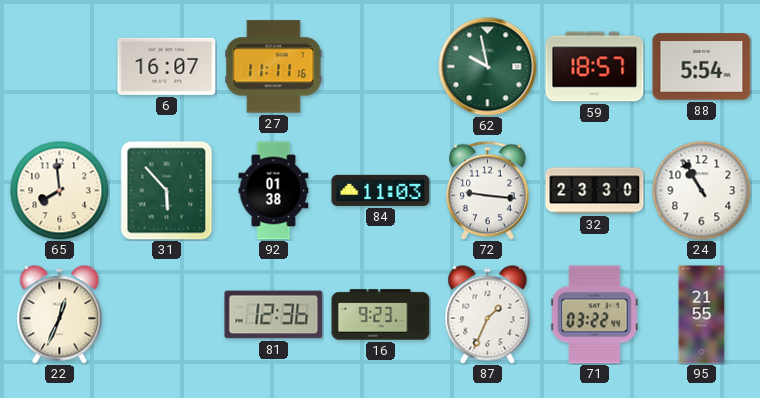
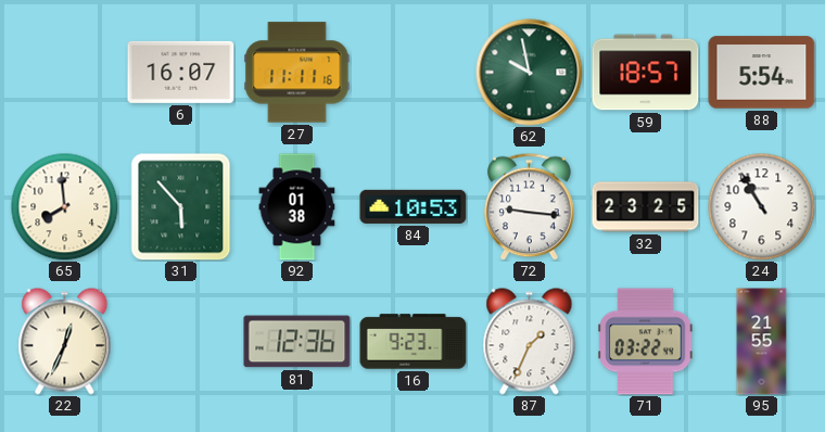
84: 11:03 -> 10:53 (414, 206)
32: 23:30 -> 23:25 (646, 207)
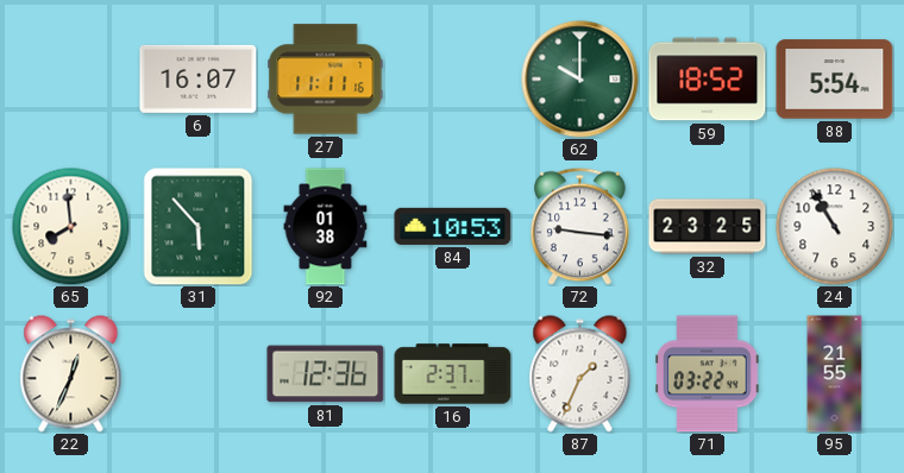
62: 9:58 -> 10:00 (580, 80)
59: 18:57 -> 18:52 (708, 80)
16: 9:23 -> 2:37 (453, 374)
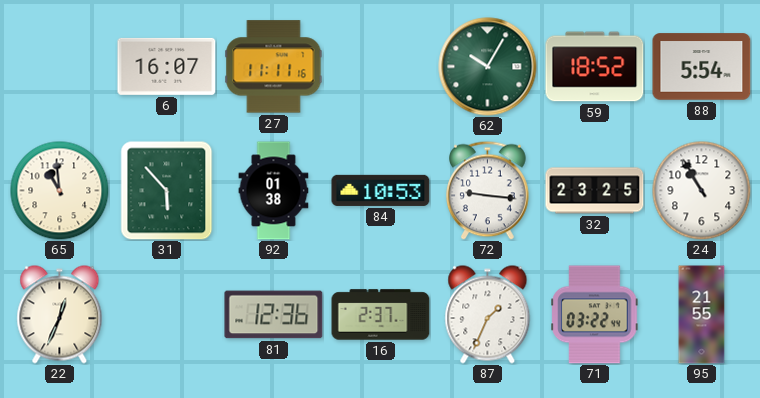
62: 10:00 -> 10:05 (488, 67)
65: 7:59 -> 10:59 (60, 191)
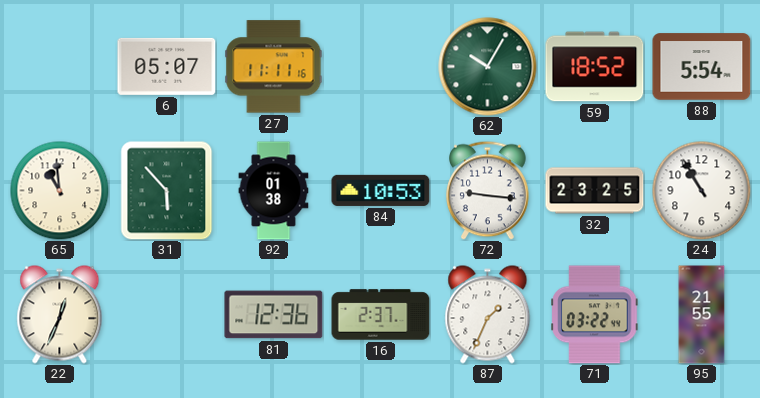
6: 16:07 -> 05:07 (167, 66)
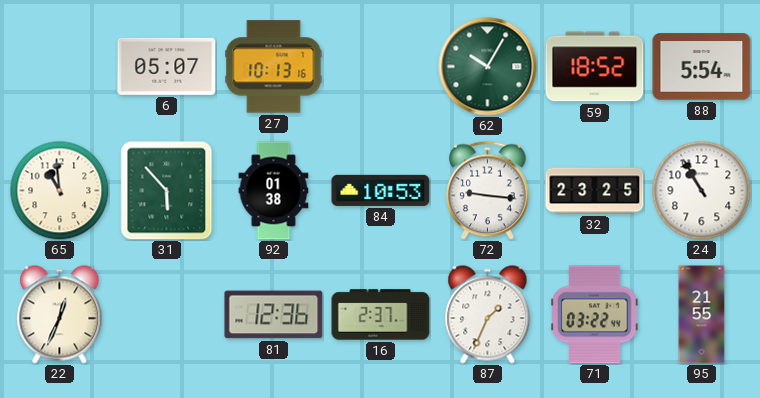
27: 11:11 -> 10:13 (274, 67)
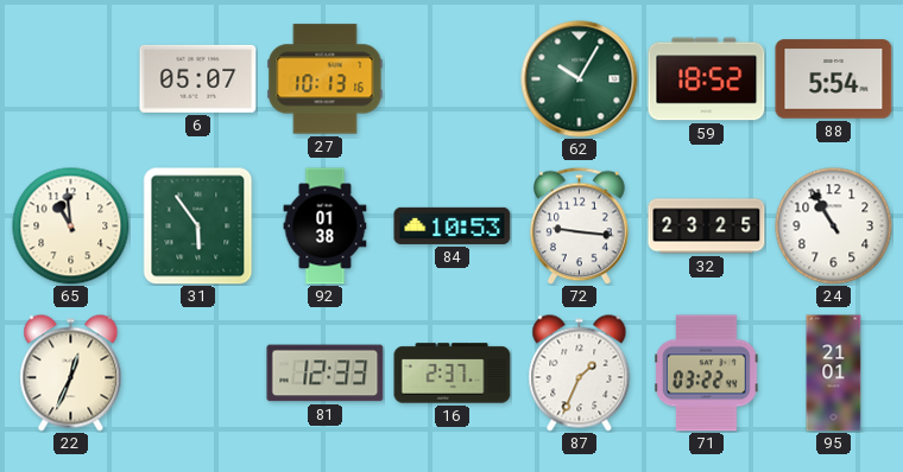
31: 5:53 -> 5:54 (198, 227)
81: 12:36 -> 12:33 (326, 374)
95: 21:55 -> 21:01 (834, 374)
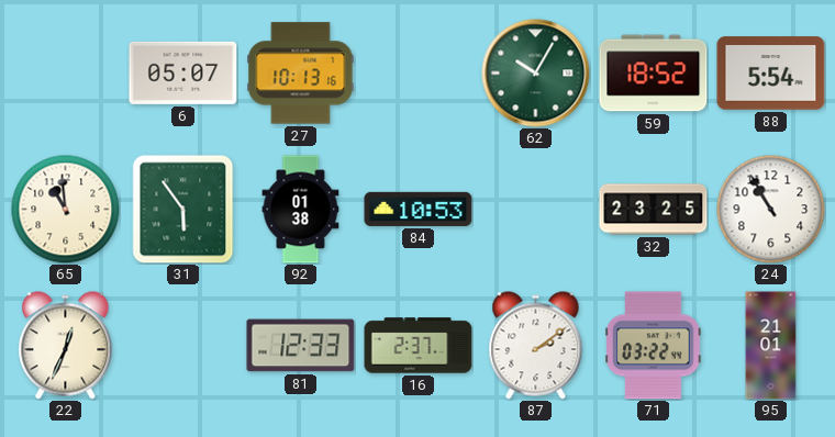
72: 9:16 -> none (580, 225)
87: 1:34 -> 2:09 (536, 346)
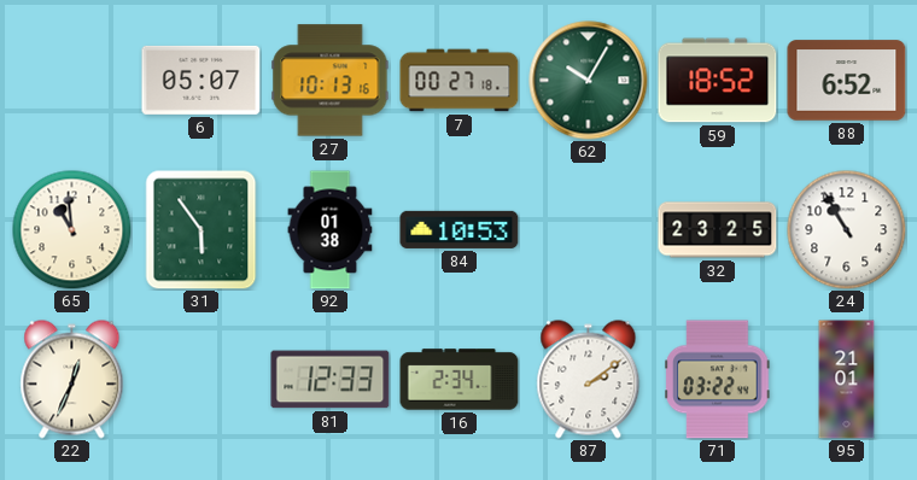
7: none -> 00:27 (460, 81)
88: 5:54 -> 6:52 (847, 81)
16: 2:37 -> 2:34 (460, 380)
